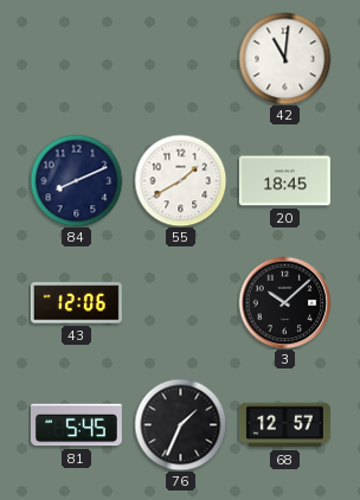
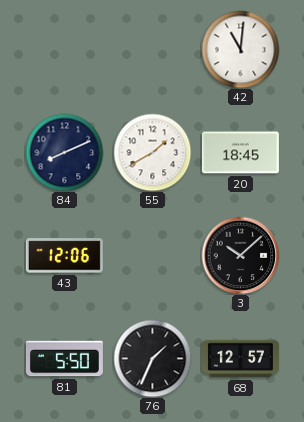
81: 5:45 -> 5:50 (64, 359)
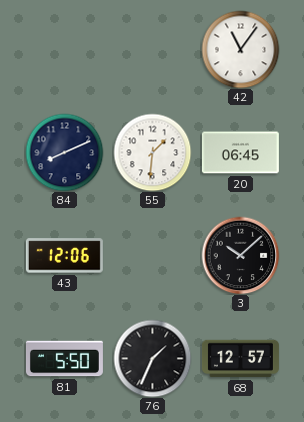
42: 11:01 -> 11:06 (240, 49)
55: 1:40 -> 1:31 (152, 152)
20: 18:45 -> 06:45 (240, 153)
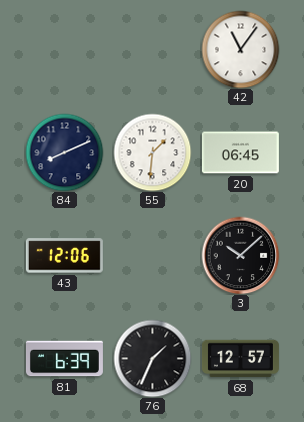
81: 5:50 -> 6:39 (64, 359)
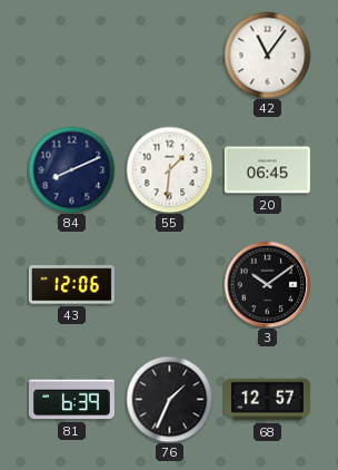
3: 10:08 -> 10:09 (267, 284)
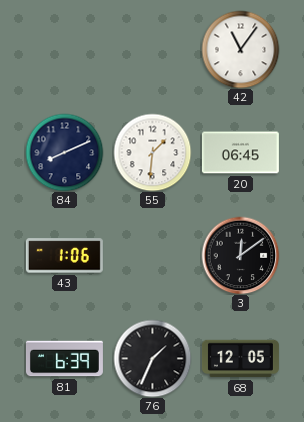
43: 12:06 -> 1:06 (64, 256)
3: 10:09 -> 12:09 (240, 255)
68: 12:57 -> 12:05 (240, 359)
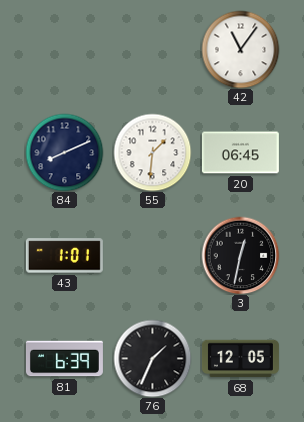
43: 1:06 -> 1:01 (64, 256)
3: 12:09 -> 12:32 (240, 255)
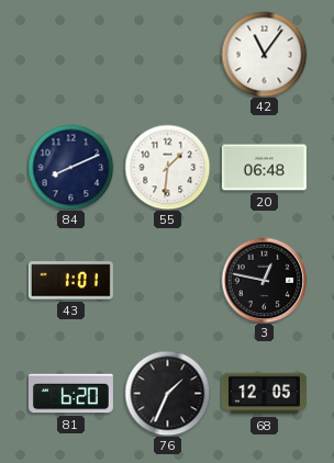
20: 06:45 -> 06:48 (264, 168)
3: 12:32 -> 12:47 (264, 280)
81: 6:39 -> 6:20 (70, 394)
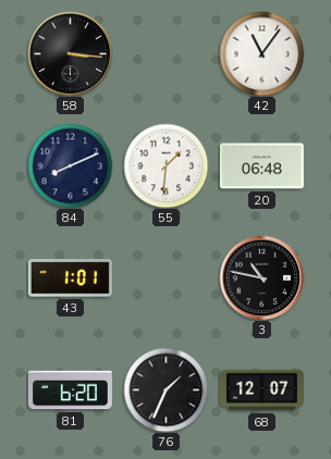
58: none -> 3:16 (70, 53)
3: 12:47 -> 10:47 (261, 277)
68: 12:05 -> 12:07 (261, 390)
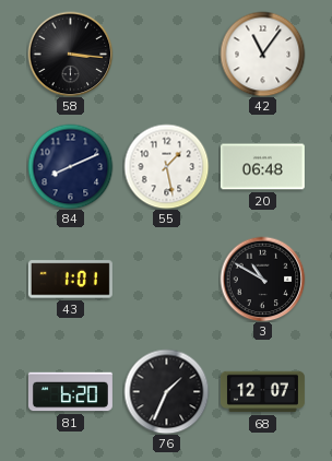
55: 1:31 -> 1:28 (166, 166)
3: 10:47 -> 10:50 (262, 279)
